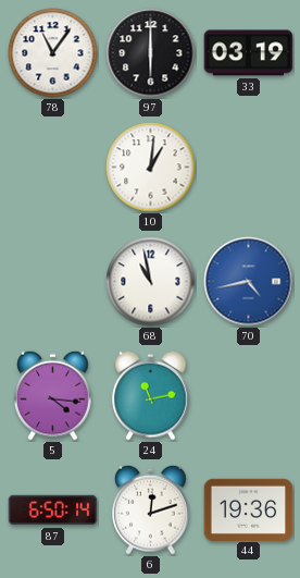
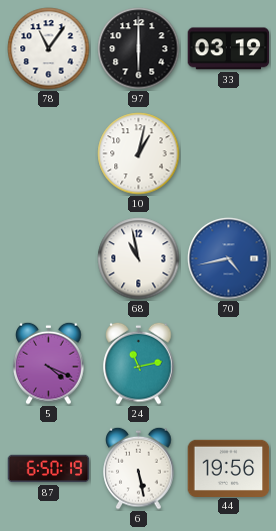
10: 1:01 -> 1:02 (139, 154)
5: 4:16 -> 4:19 (49, 363)
87: 6:50:14 -> 6:50:19 (49, 469)
6: 12:12 -> 5:28 (139, 468)
44: 19:36 -> 19:56 (229, 468)
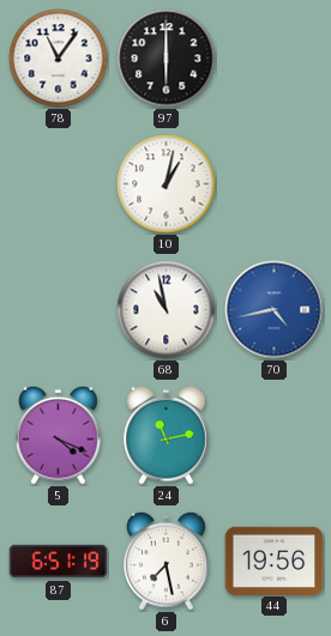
33: 03:19 -> none (229, 49)
87: 6:50 -> 6:51 (59, 562)
6: 5:28 -> 7:28 (167, 561)
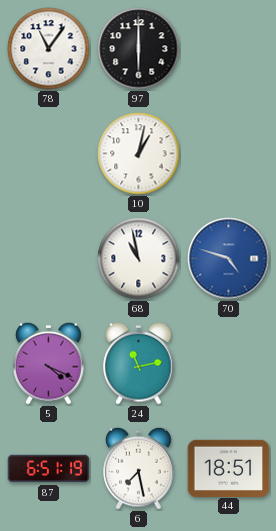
70: 4:43 -> 4:48 (229, 259)
44: 19:56 -> 18:51 (229, 468)
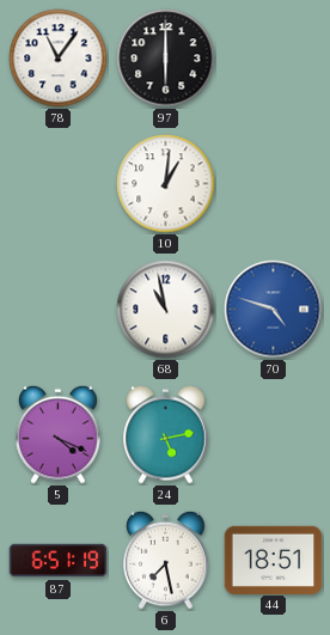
10: 1:02 -> 1:01 (166, 184)
24: 11:13 -> 5:13 (166, 434)
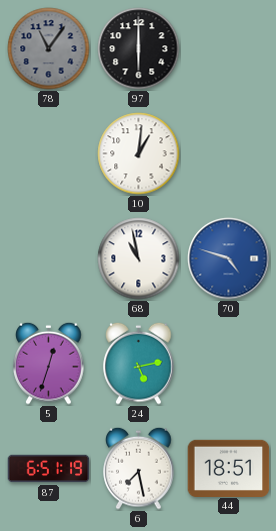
78 dial: white -> grey (49, 49)
5: 4:19 -> 12:33 (49, 363)
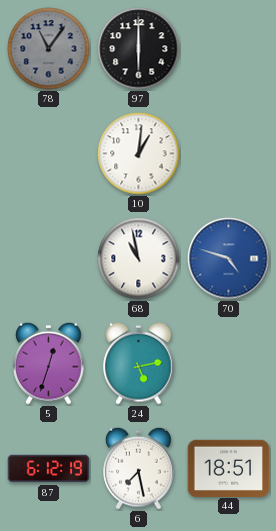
87: 6:51 -> 6:12 (49, 469)
